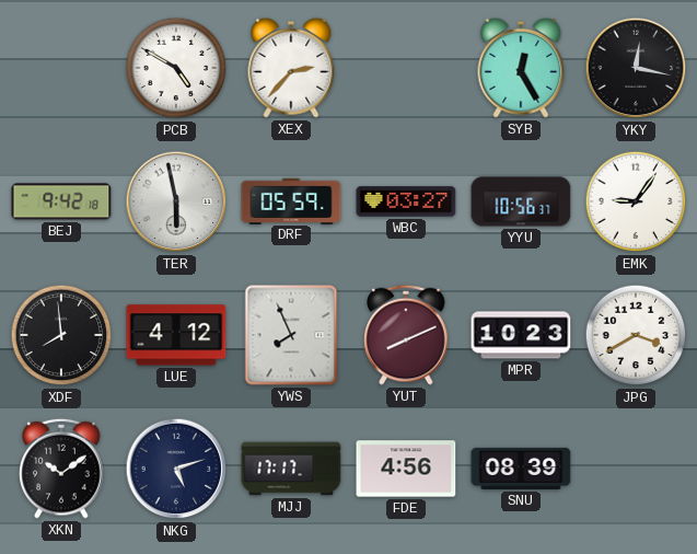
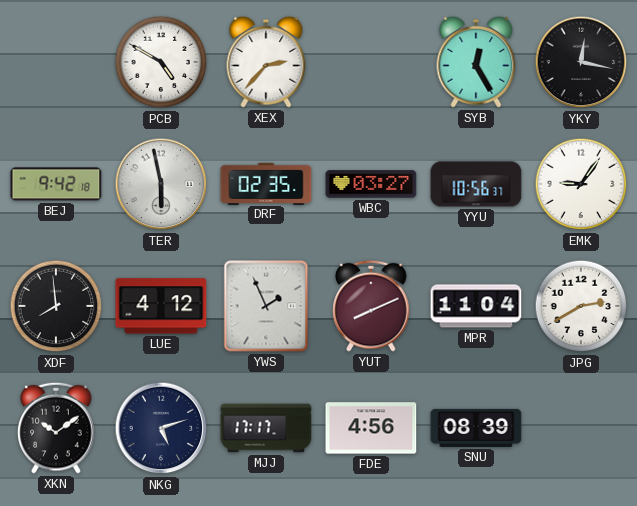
DRF: 05:59 -> 02:35 (266, 183)
YWS: 7:56 -> 1:56 (266, 306)
MPR: 10:23 -> 11:04 (476, 306)
JPG: 3:40 -> 2:40 (581, 306)
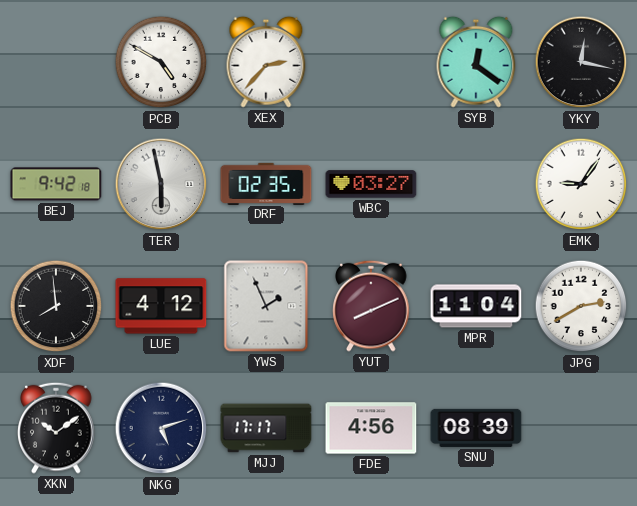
SYB: 12:25 -> 12:21 (476, 62)
YYU: 10:56 -> none (476, 184)
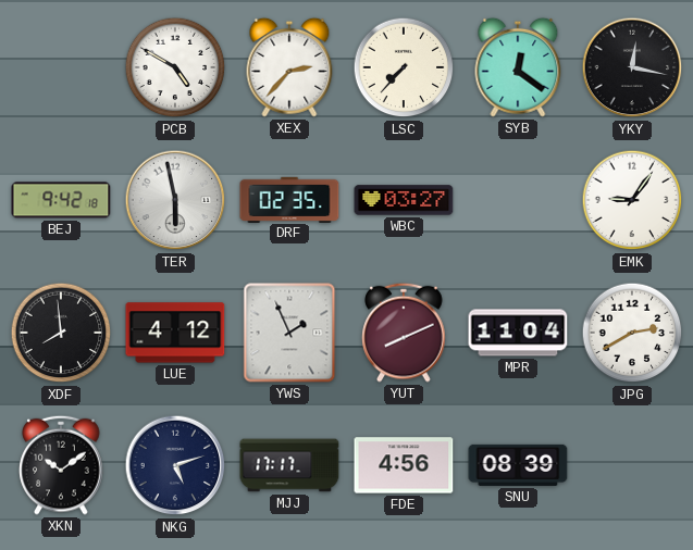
LSC: none -> 7:37 (404, 67)
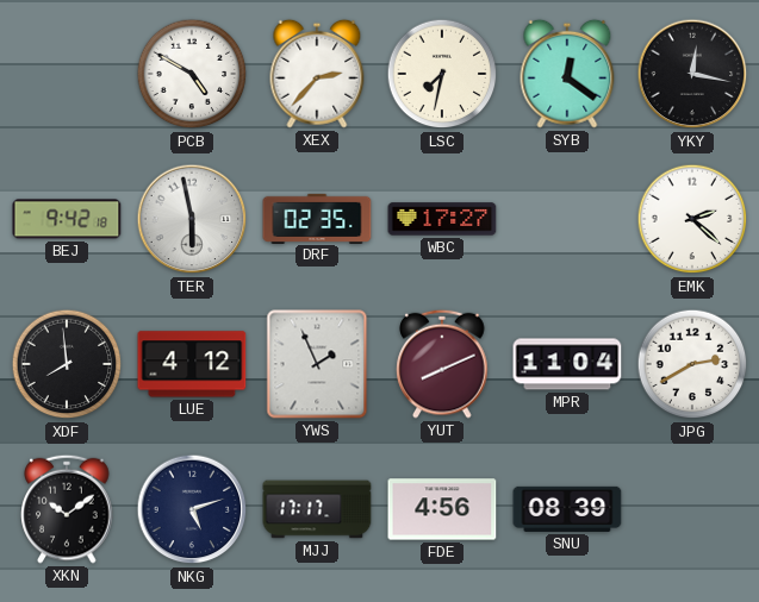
LSC: 7:37 -> 7:32 (442, 74)
WBC: 03:27 -> 17:27 (442, 219)
EMK: 9:06 -> 2:22 (692, 219)
